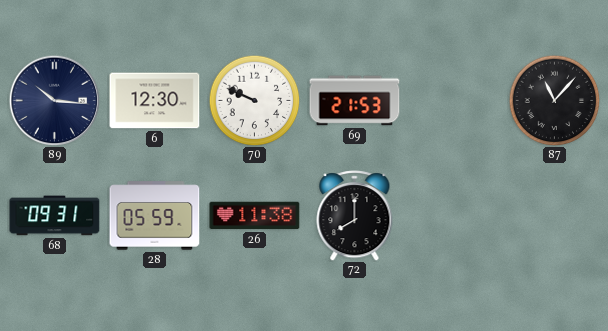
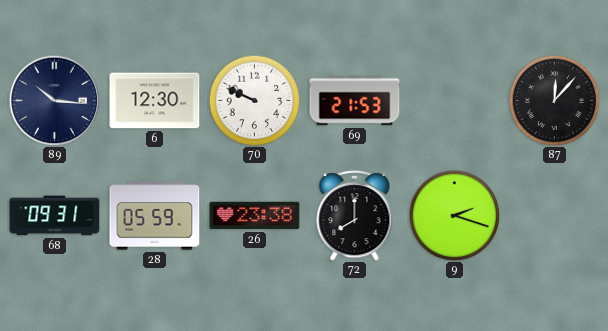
87: 11:07 -> 12:07 (554, 100)
26: 11:38 -> 23:38 (255, 216)
9: none -> 2:18 (454, 215)
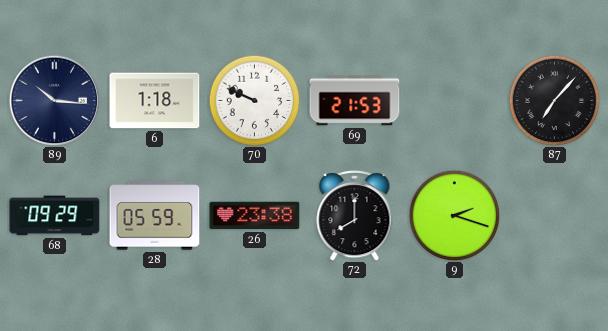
6: 12:30 -> 1:18 (155, 101)
87: 12:07 -> 7:07 (554, 100)
68: 09:31 -> 09:29 (55, 216)
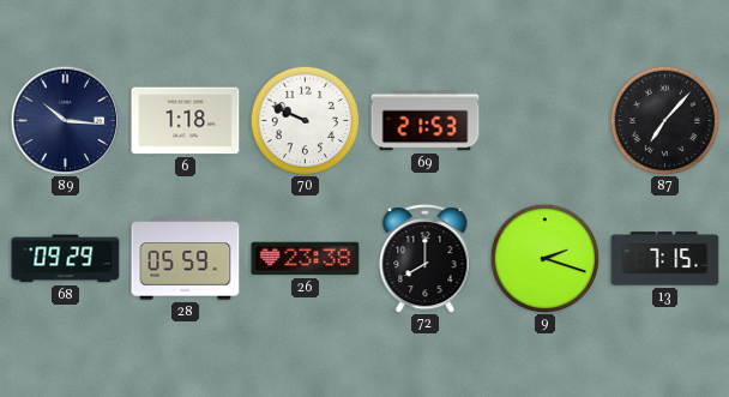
13: none -> 7:15 (665, 259)
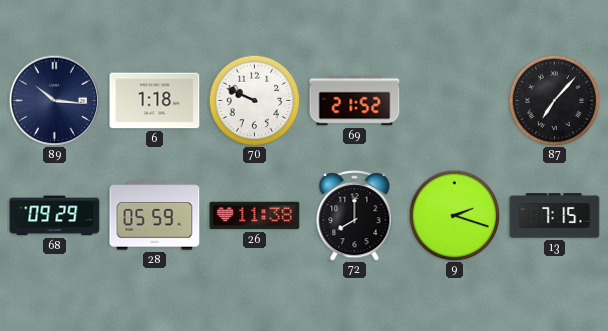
69: 21:53 -> 21:52 (355, 101)
26: 23:38 -> 11:38 (255, 216)
